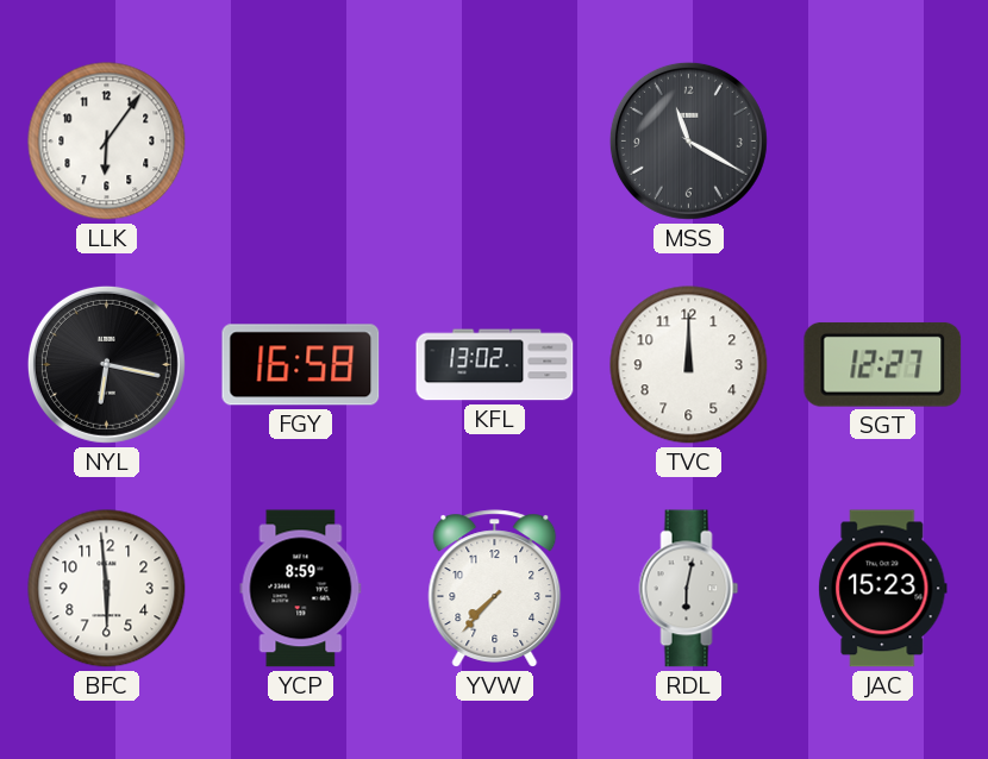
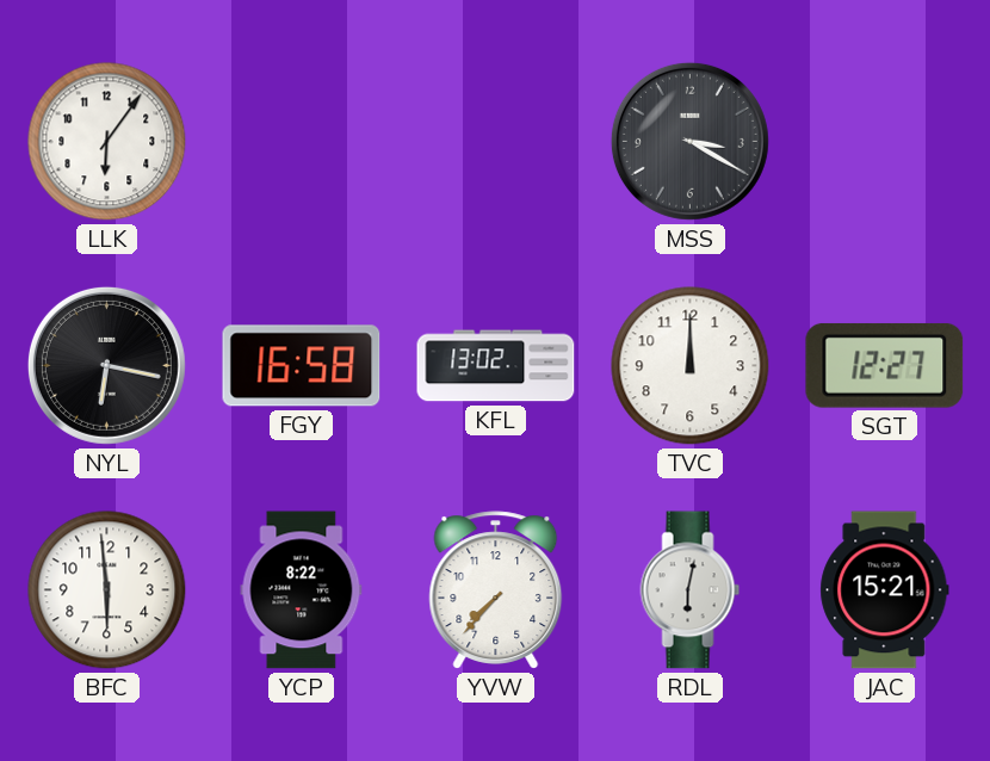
MSS: 11:20 -> 3:20 (689, 141)
YCP: 8:59 -> 8:22 (302, 590)
JAC: 15:23 -> 15:21 (885, 590)
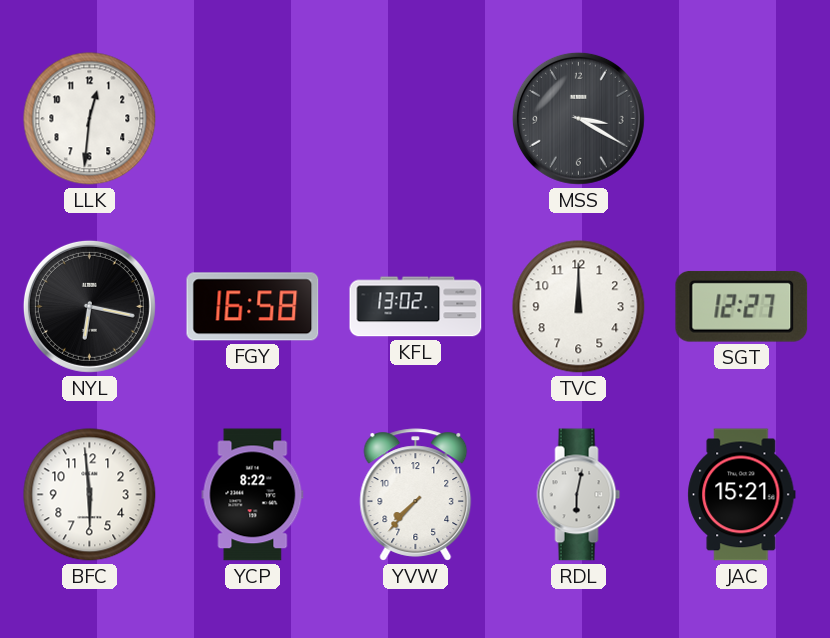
LLK: 6:06 -> 12:31 (90, 119)
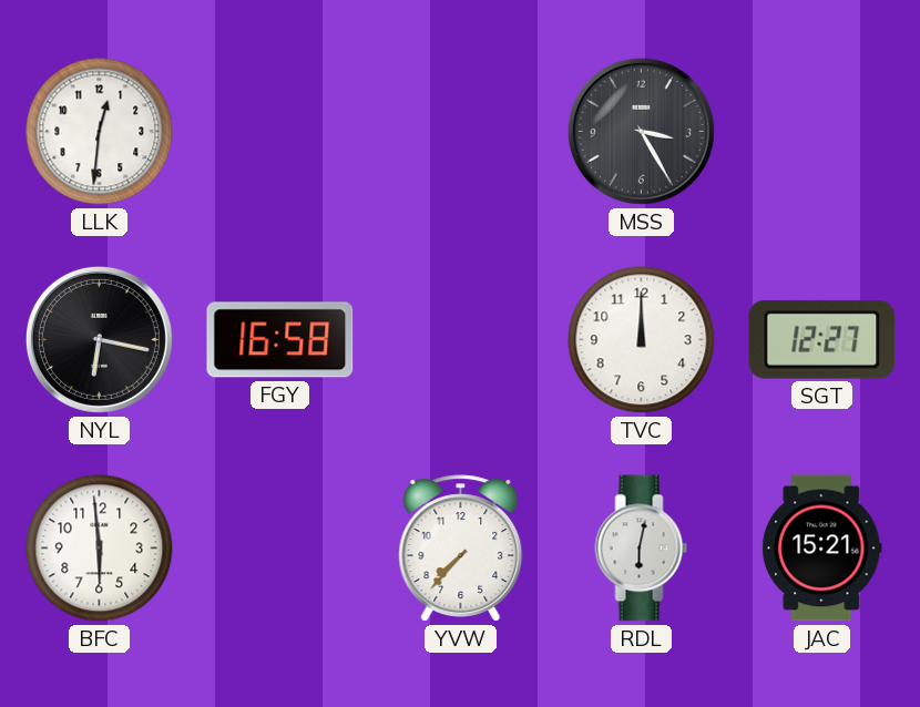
MSS: 3:20 -> 3:25 (641, 131)
KFL: 13:02 -> none (416, 307)
YCP: 8:22 -> none (253, 495)
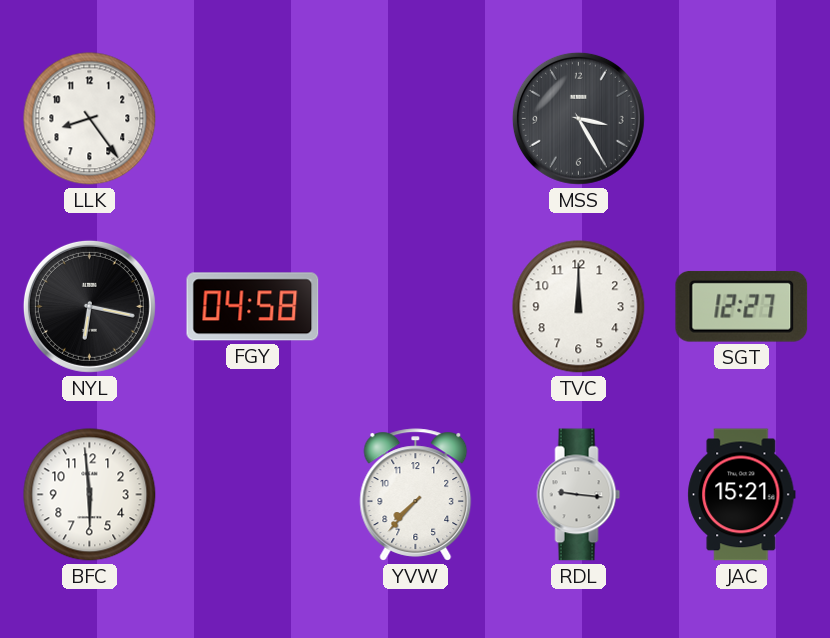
LLK: 12:31 -> 8:24 (90, 119)
FGY: 16:58 -> 04:58 (253, 307)
RDL: 6:02 -> 9:16 (579, 495)
